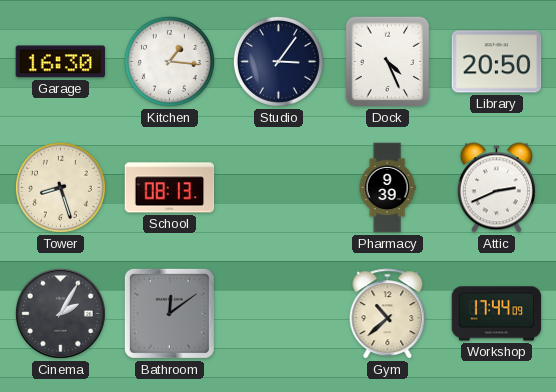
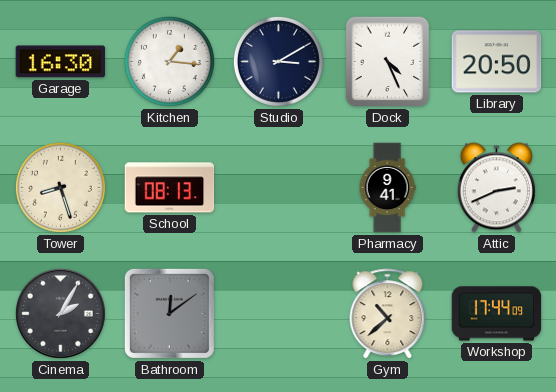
Studio: 3:06 -> 3:10 (278, 61)
Pharmacy: 9:39 -> 9:41 (387, 188)
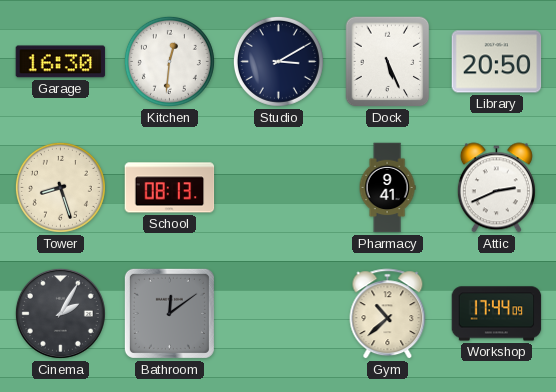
Kitchen: 1:16 -> 12:31 (169, 61)
Dock: 4:26 -> 5:26 (388, 62)
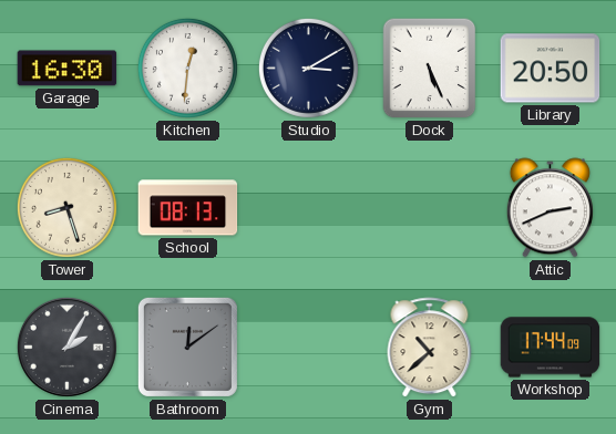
Pharmacy: 9:41 -> none (387, 188)
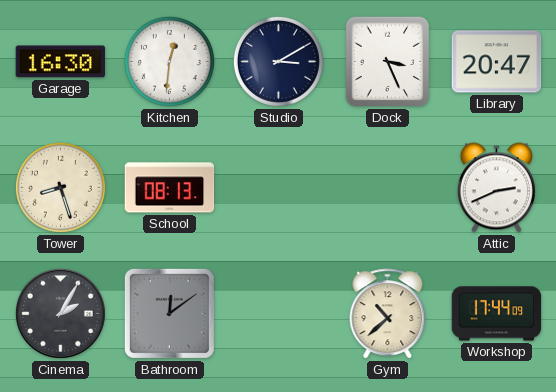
Dock: 5:26 -> 3:26 (388, 62)
Library: 20:50 -> 20:47 (497, 62)
